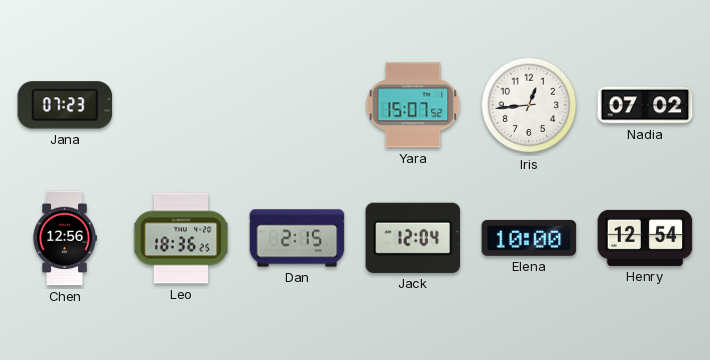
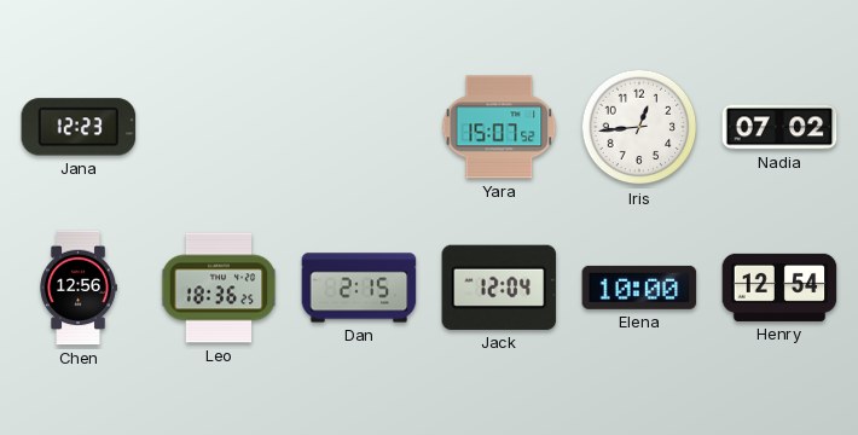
Jana: 07:23 -> 12:23 (79, 127)
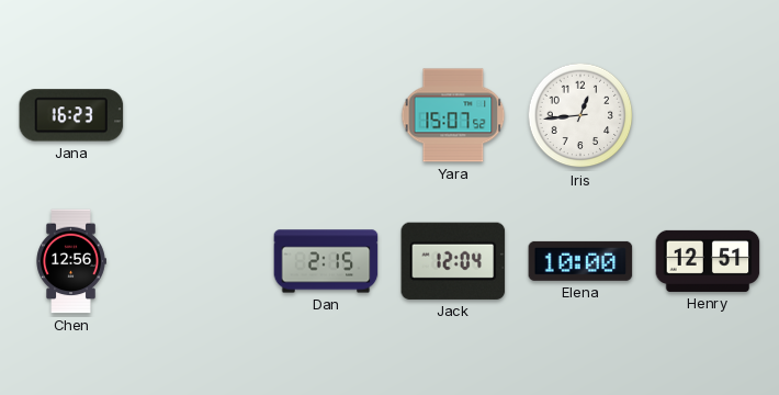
Jana: 12:23 -> 16:23 (71, 115)
Nadia: 07:02 -> none (779, 127)
Leo: 18:36 -> none (219, 288)
Henry: 12:54 -> 12:51 (708, 261)
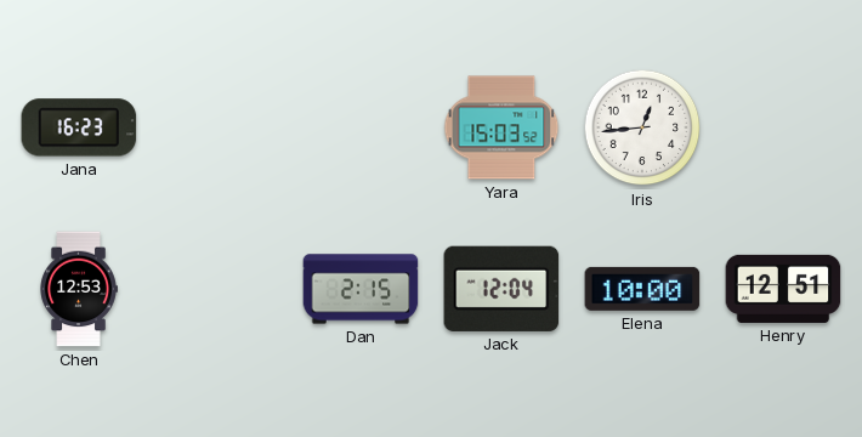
Yara: 15:07 -> 15:03 (501, 127)
Chen: 12:56 -> 12:53 (79, 289)
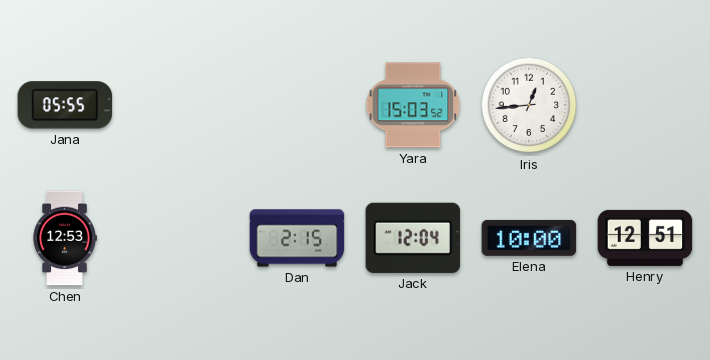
Jana: 16:23 -> 05:55 (65, 105)
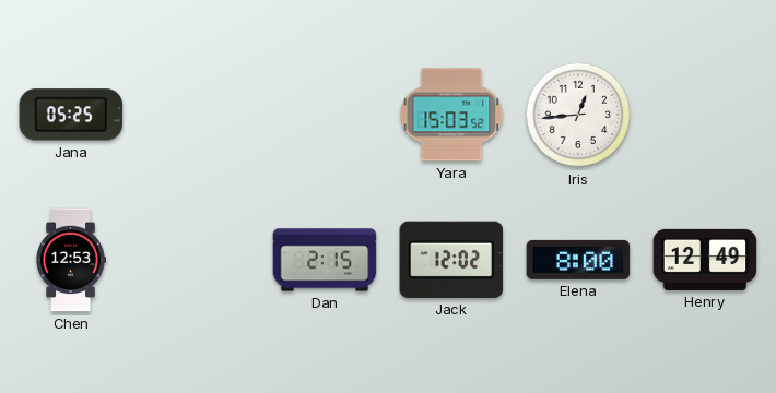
Jana: 05:55 -> 05:25 (71, 115)
Jack: 12:04 -> 12:02 (451, 260)
Elena: 10:00 -> 8:00 (578, 260)
Henry: 12:51 -> 12:49 (705, 260)
